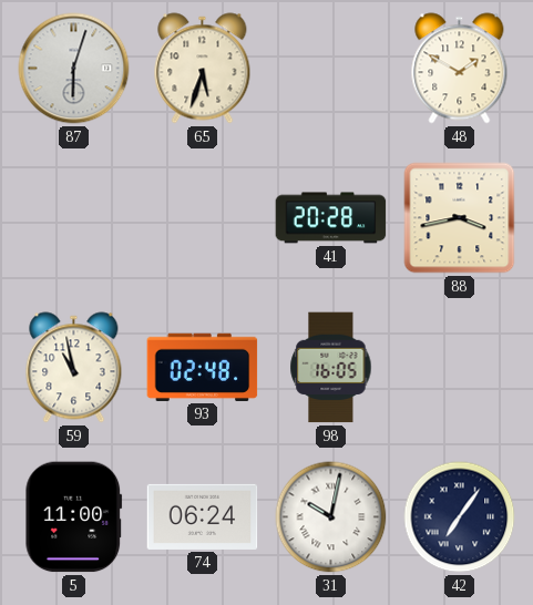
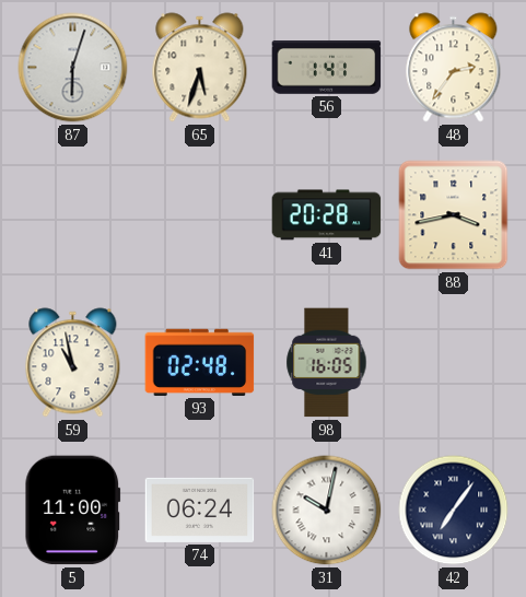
56: none -> 1:41 (327, 68)
48: 1:50 -> 2:36 (454, 68)
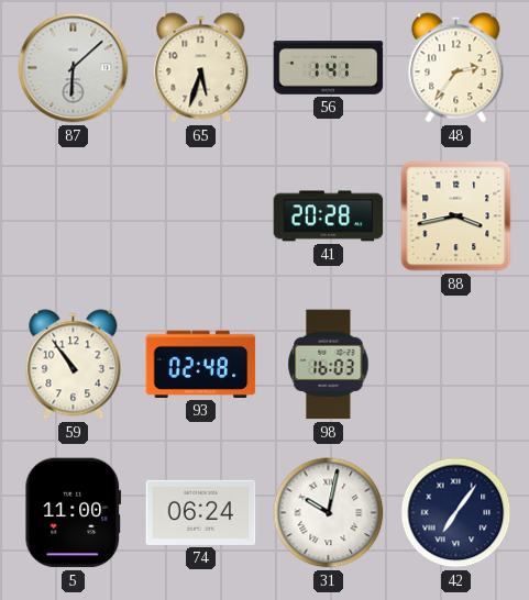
87: 6:03 -> 6:08 (74, 68)
59: 10:58 -> 10:54 (74, 365)
98: 16:05 -> 16:03 (329, 365)
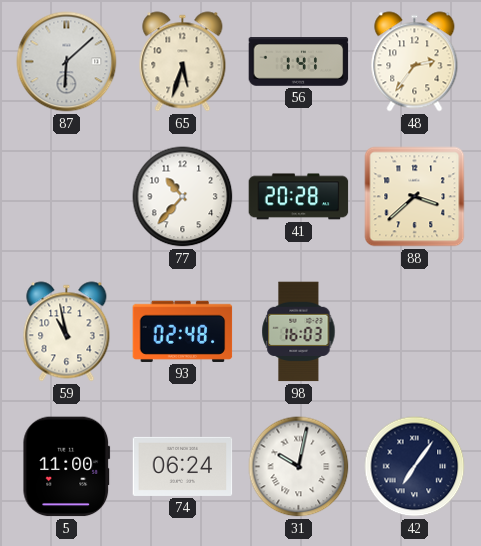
77: none -> 10:37 (183, 197)
88: 3:43 -> 3:38 (415, 197)
59: 10:54 -> 10:58 (67, 332)
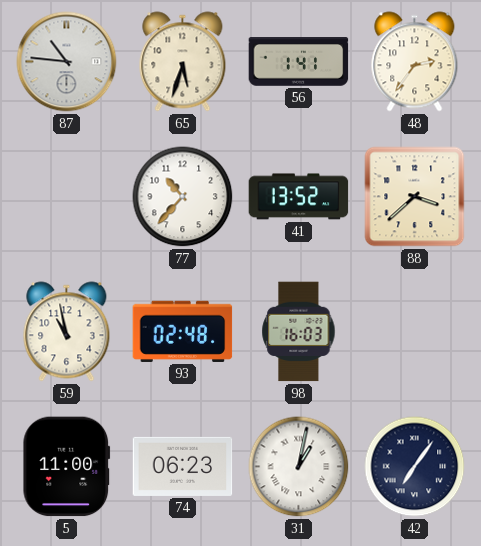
87: 6:08 -> 10:46 (67, 62)
41: 20:28 -> 13:52 (299, 197)
74: 06:24 -> 06:23 (183, 466)
31: 10:02 -> 1:02 (299, 467)
